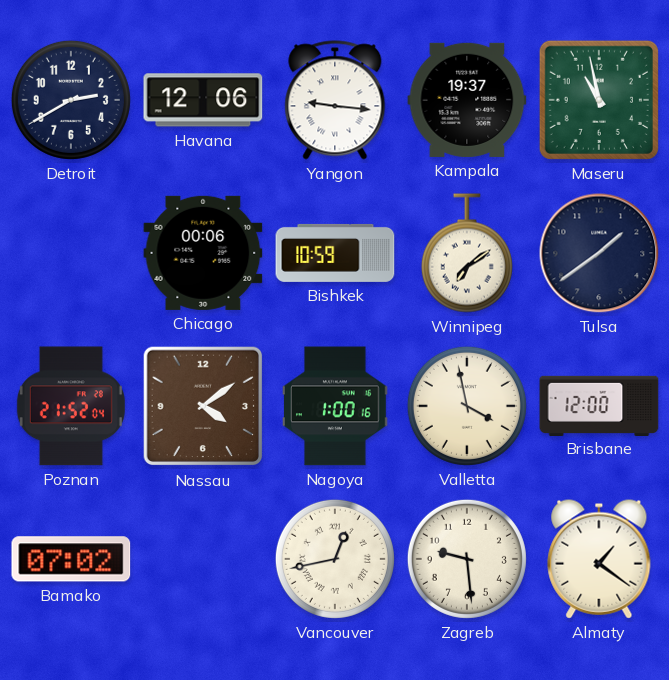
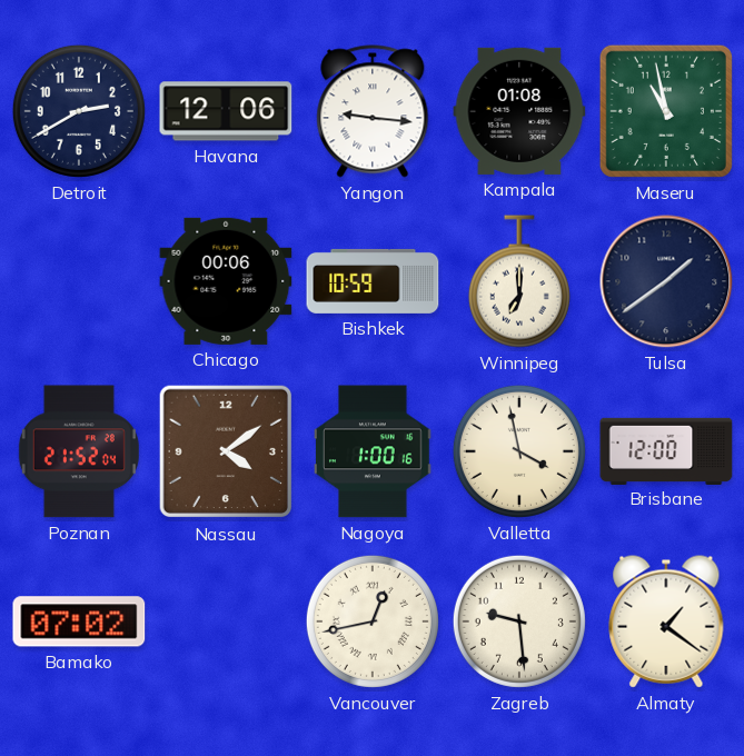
Kampala: 19:37 -> 01:08 (519, 111)
Winnipeg: 7:09 -> 7:00 (519, 281)
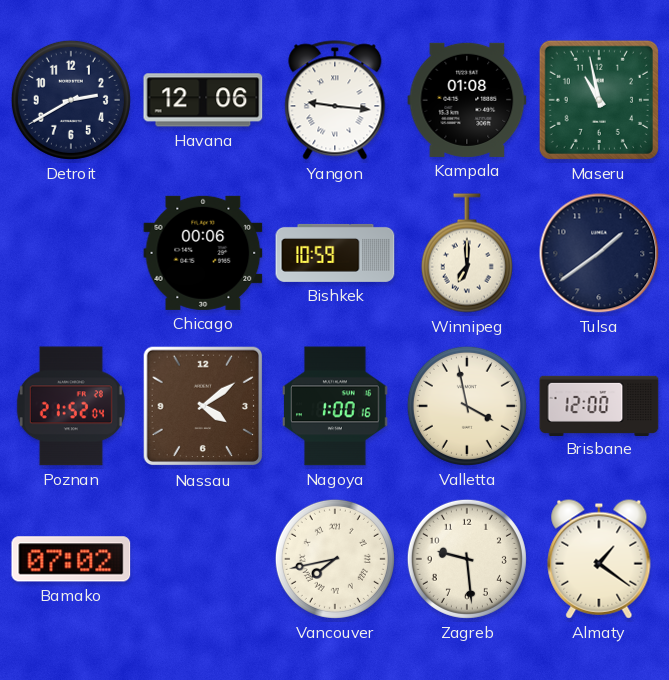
Vancouver: 12:43 -> 7:43 (335, 559)
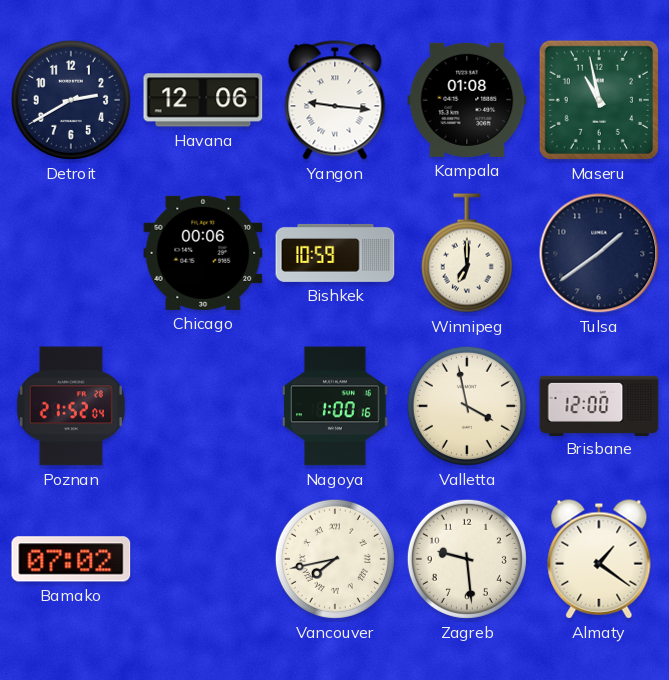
Nassau: 4:09 -> none (203, 406)
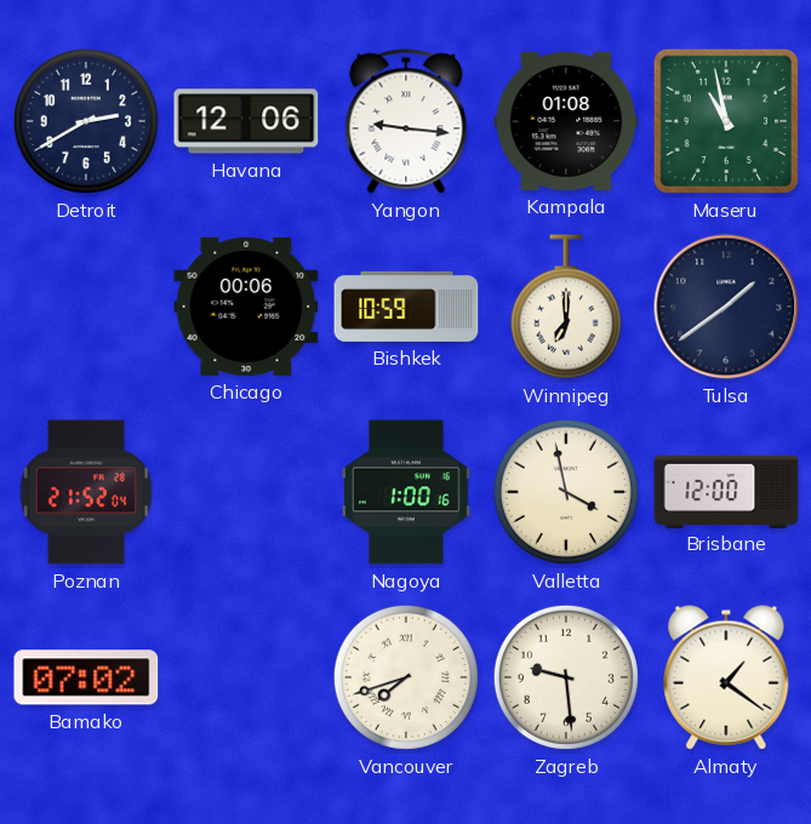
Vancouver: 7:43 -> 7:42 (406, 677)
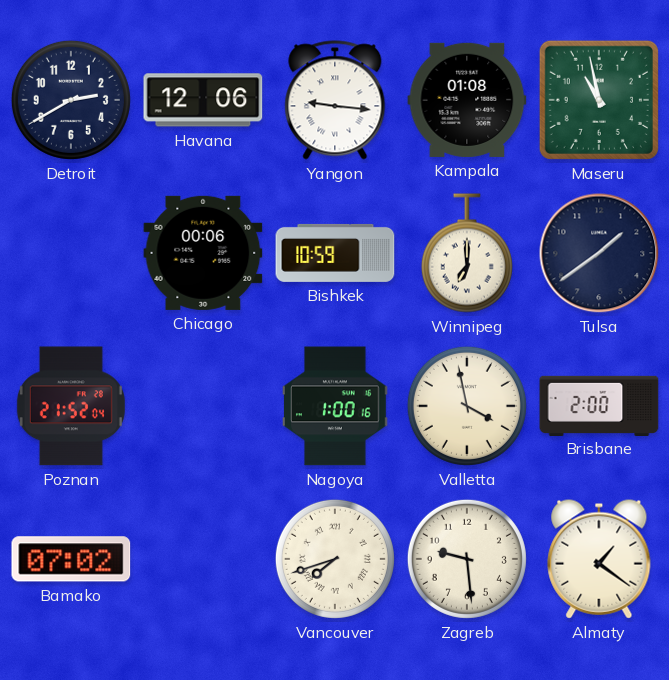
Brisbane: 12:00 -> 2:00 (599, 405)
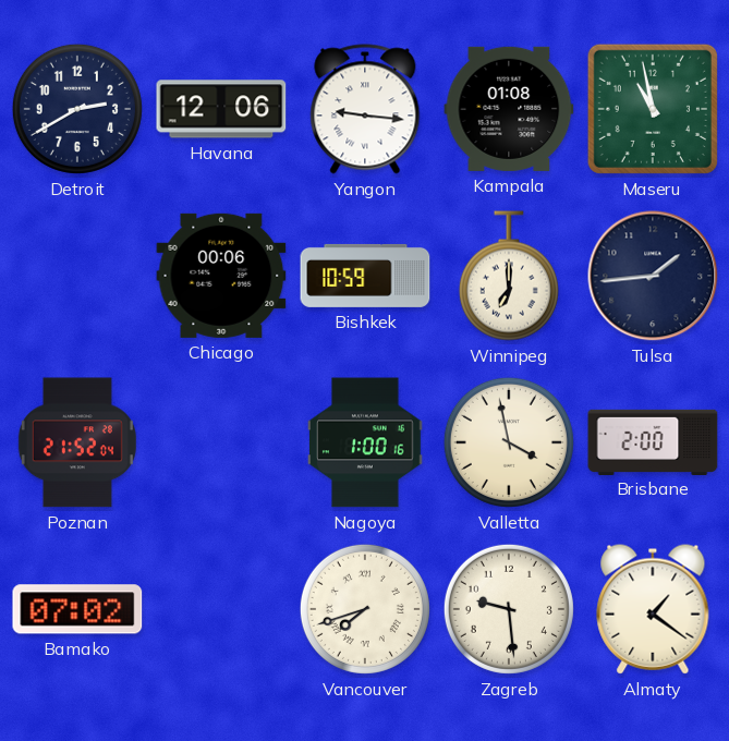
Tulsa: 1:39 -> 1:44 (653, 276)
